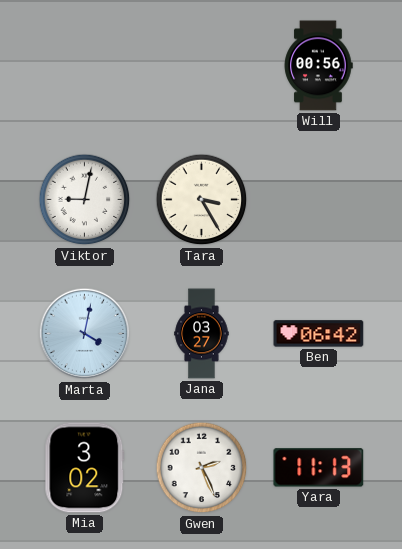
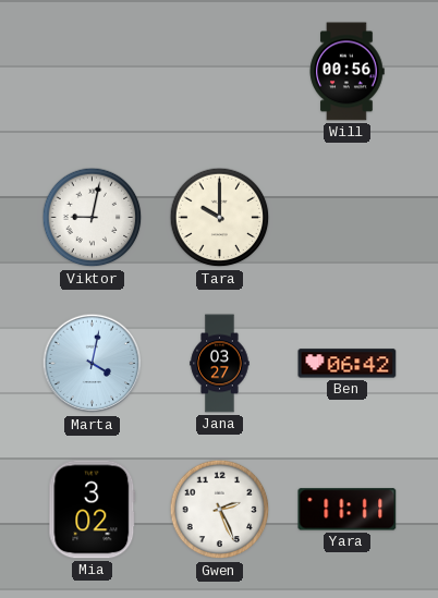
Tara: 3:25 -> 10:00 (220, 218)
Yara: 11:13 -> 11:11 (348, 510)
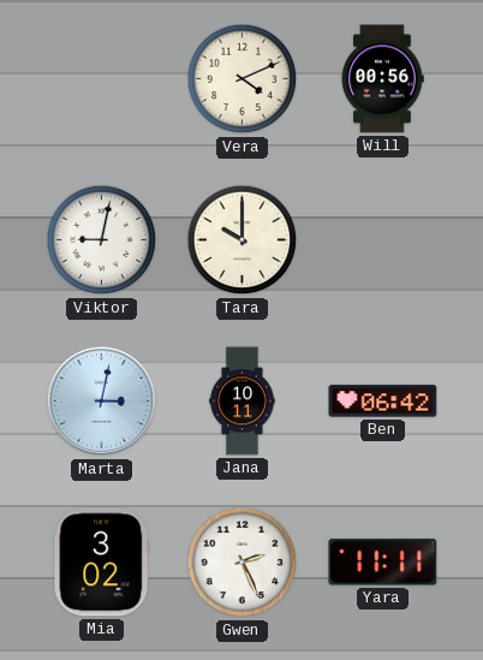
Vera: none -> 4:11 (243, 79)
Marta: 4:02 -> 3:02 (102, 402)
Jana: 03:27 -> 10:11 (243, 402)
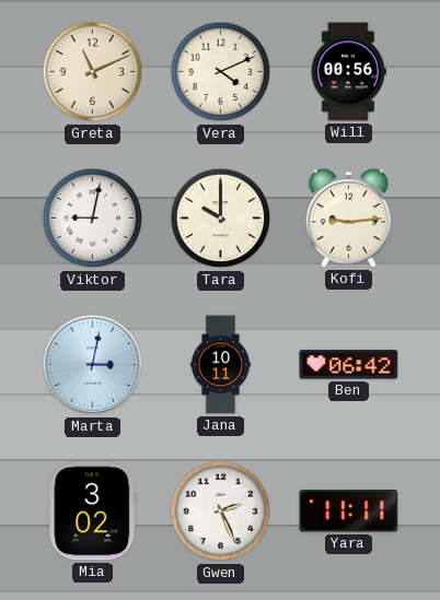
Greta: none -> 11:11 (93, 72)
Kofi: none -> 9:14 (349, 219)
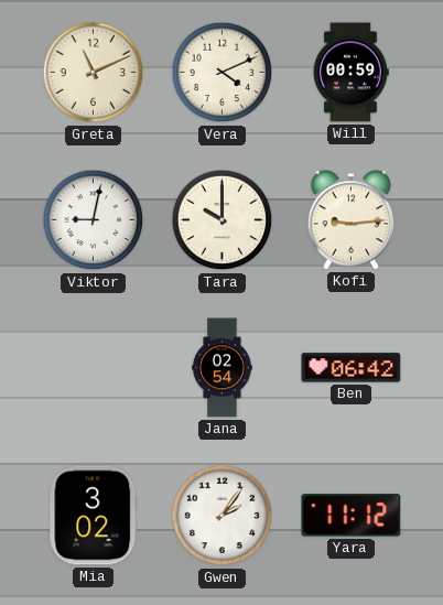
Will: 00:56 -> 00:59 (350, 73)
Marta: 3:02 -> none (93, 365)
Jana: 10:11 -> 02:54 (223, 368)
Gwen: 2:26 -> 2:06 (223, 516)
Yara: 11:11 -> 11:12 (352, 516)
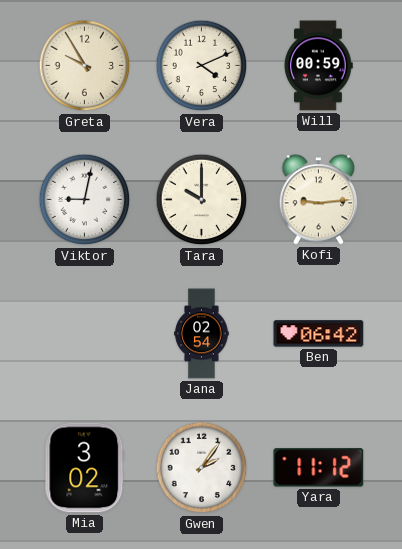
Greta: 11:11 -> 9:55 (85, 66)
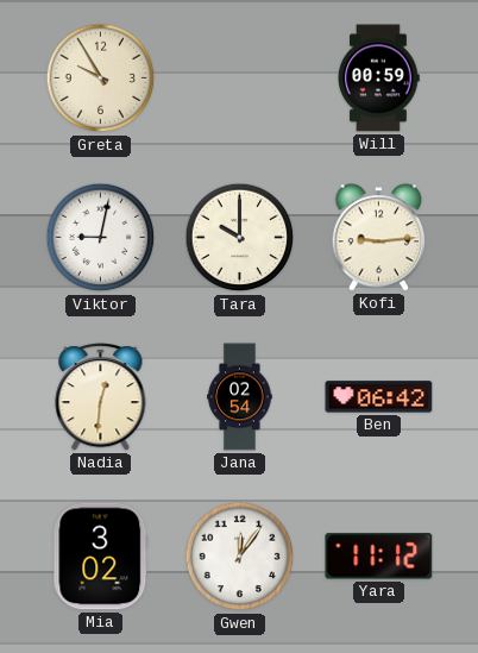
Vera: 4:11 -> none (202, 66)
Nadia: none -> 12:31 (101, 397)
Gwen: 2:06 -> 12:06 (240, 557)
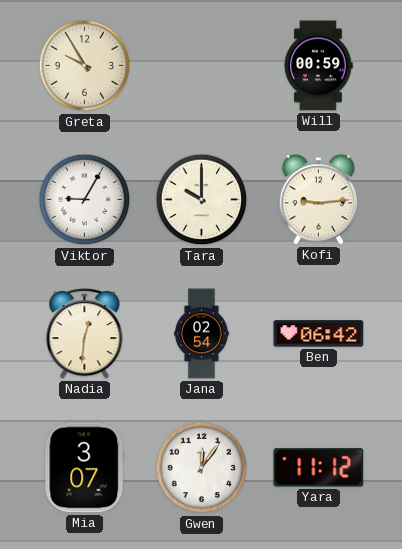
Viktor: 9:02 -> 9:05 (85, 200)
Mia: 3:02 -> 3:07 (85, 468)
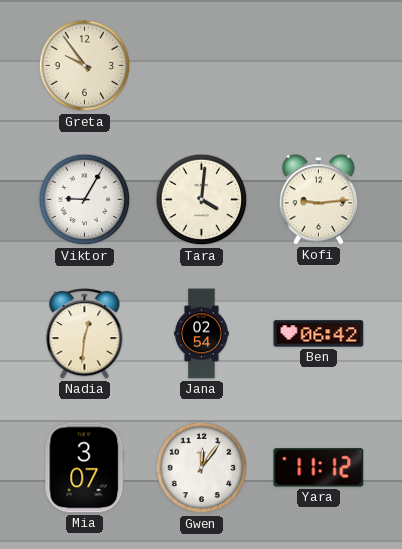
Greta: 9:55 -> 9:54 (85, 66)
Will: 00:59 -> none (318, 66)
Tara: 10:00 -> 4:01 (202, 200)
